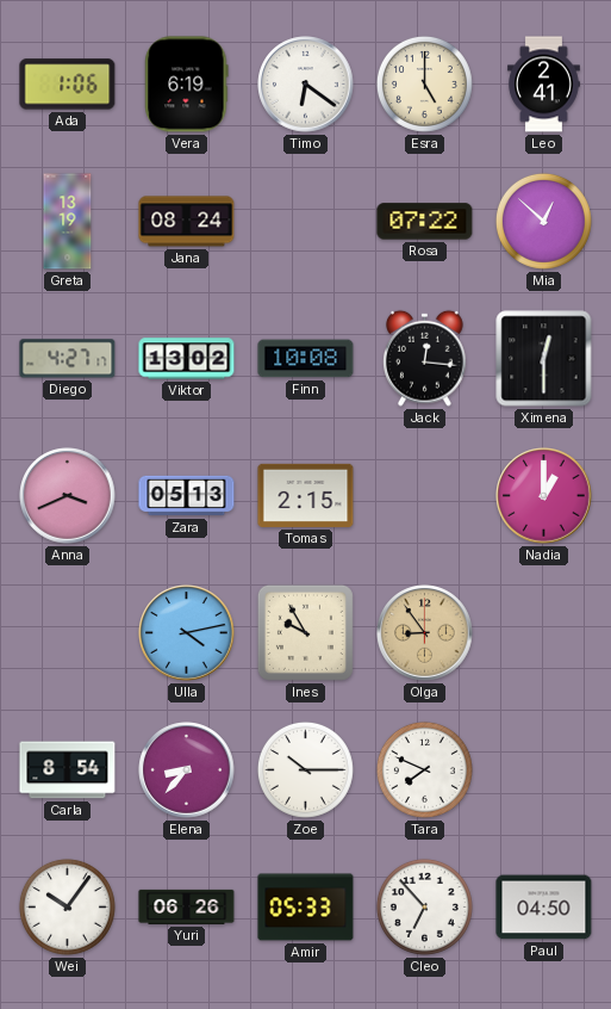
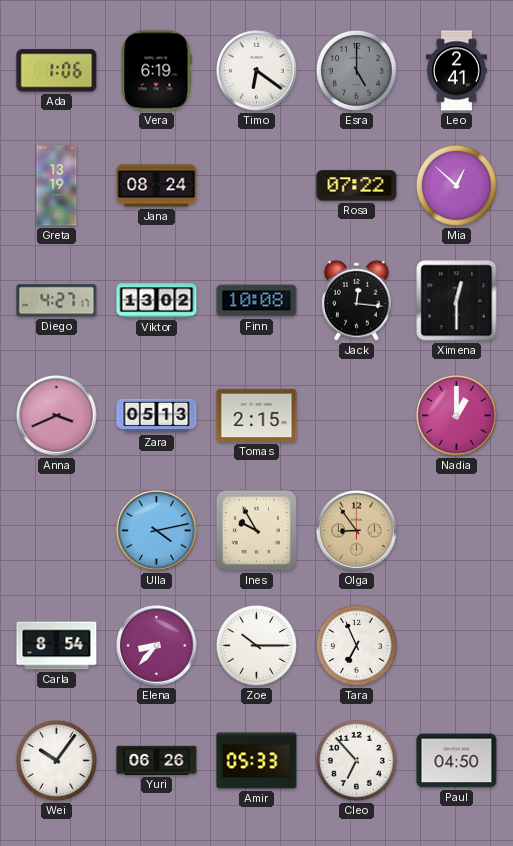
Esra dial: cream -> grey (356, 70)
Tara: 7:49 -> 6:56 (356, 645)
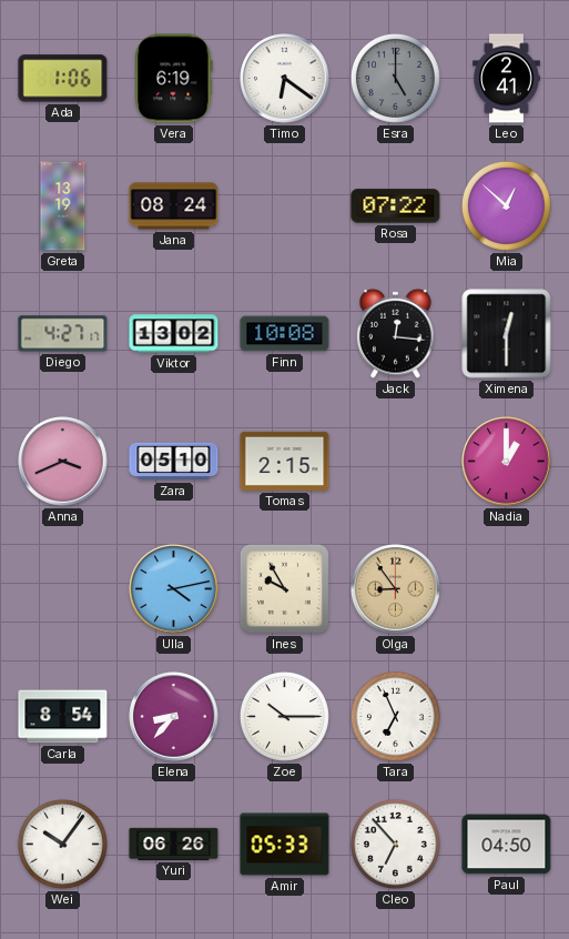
Zara: 05:13 -> 05:10 (174, 462)
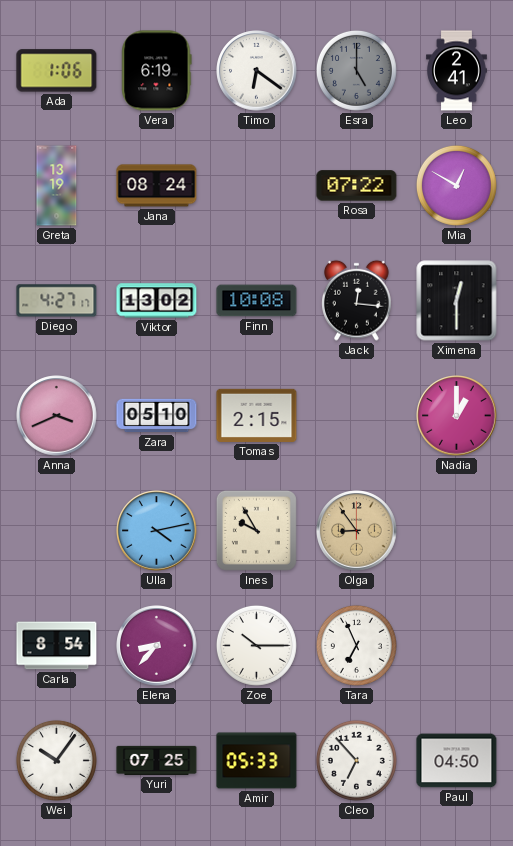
Mia: 12:52 -> 12:50 (456, 185)
Yuri: 06:26 -> 07:25 (157, 760)
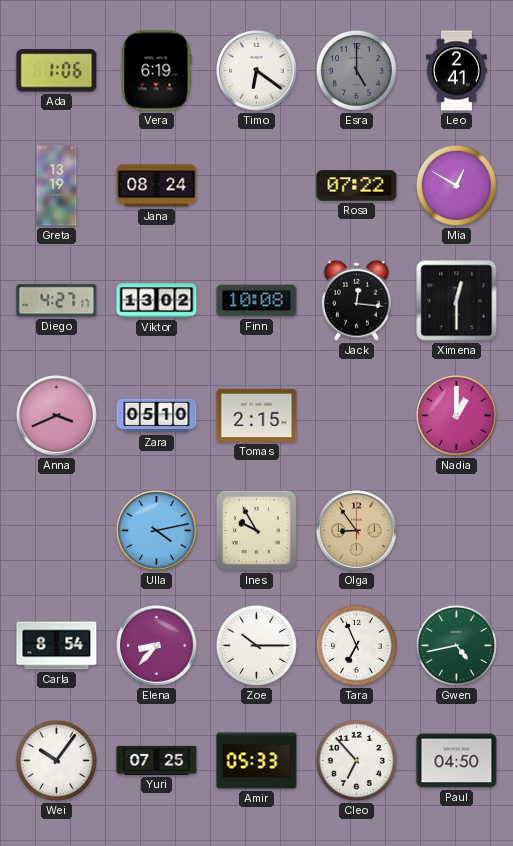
Gwen: none -> 4:43 (456, 645)
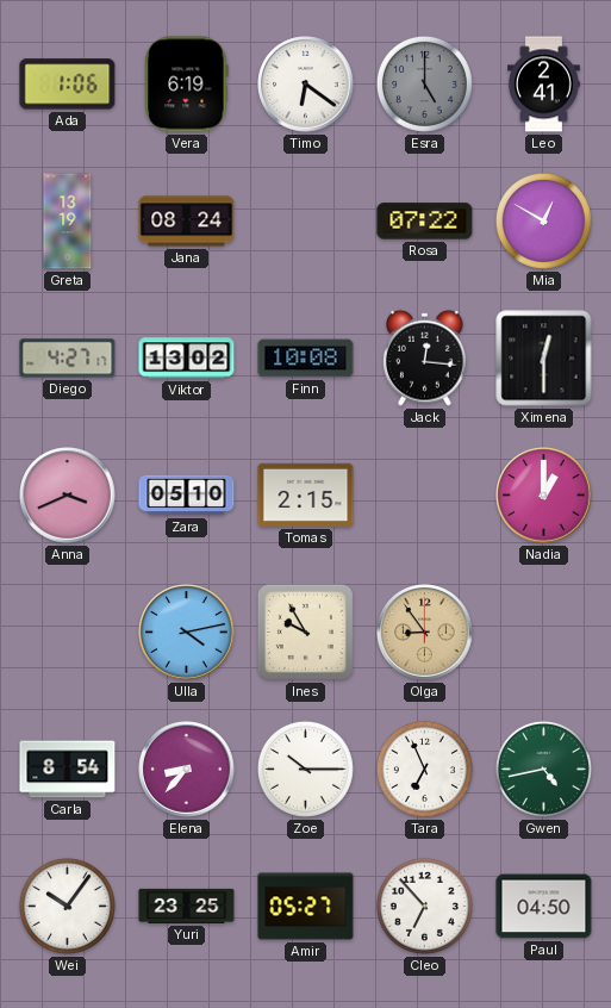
Yuri: 07:25 -> 23:25 (187, 906)
Amir: 05:33 -> 05:27 (306, 907)
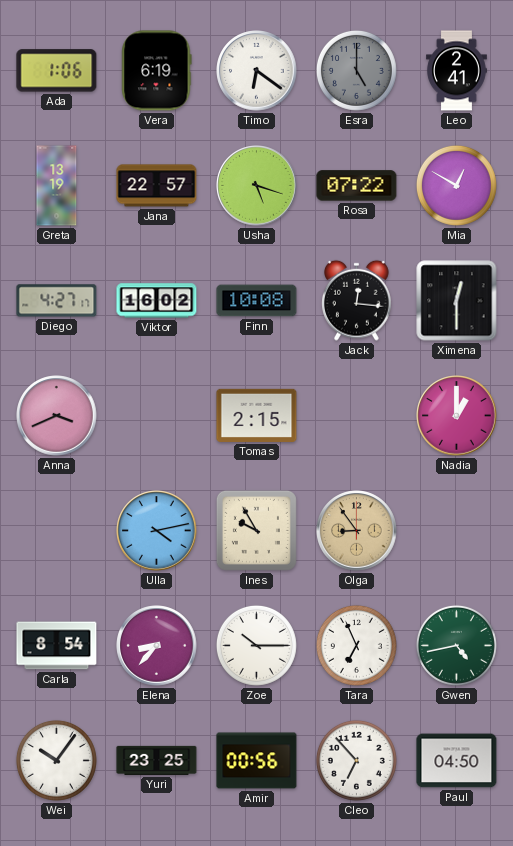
Jana: 08:24 -> 22:57 (157, 186)
Usha: none -> 5:18 (257, 186)
Viktor: 13:02 -> 16:02 (157, 301)
Zara: 05:10 -> none (187, 496)
Amir: 05:27 -> 00:56 (257, 761)
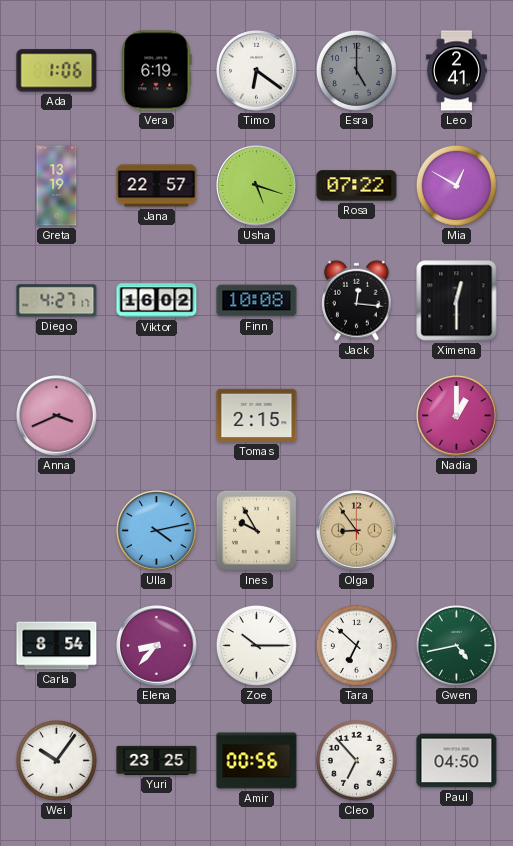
Tara: 6:56 -> 6:52 (356, 645)
